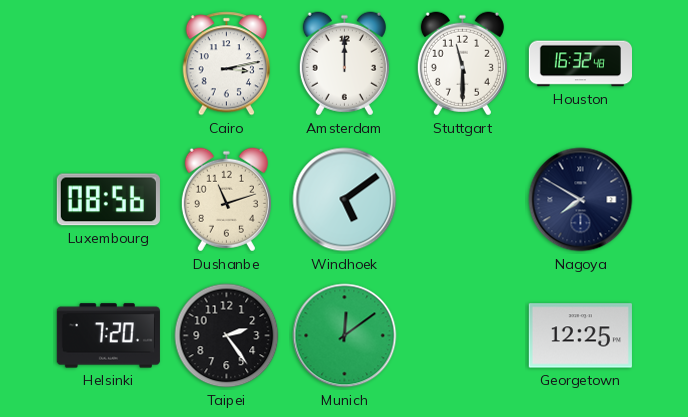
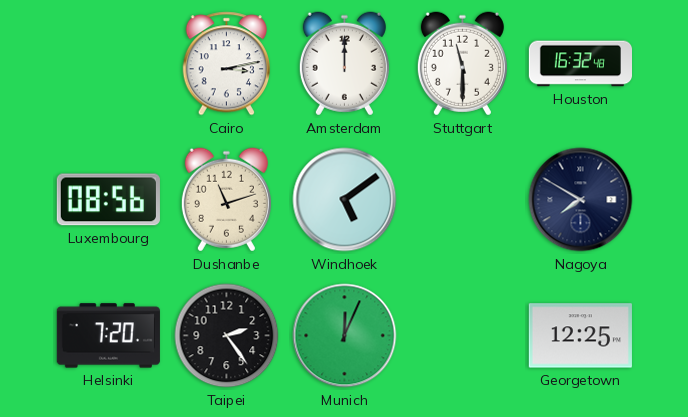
Munich: 12:09 -> 12:04 (345, 336)
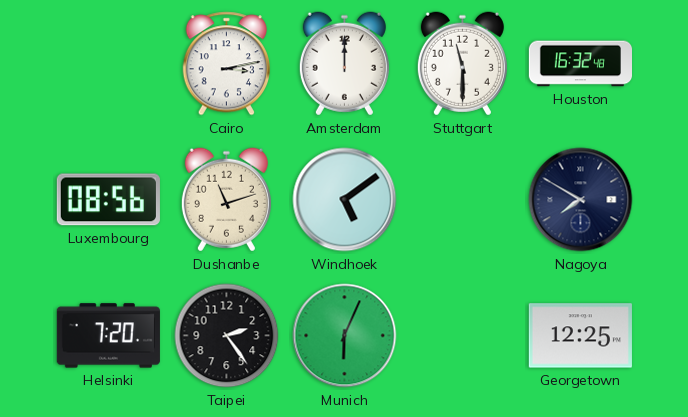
Munich: 12:04 -> 6:04 (345, 336)
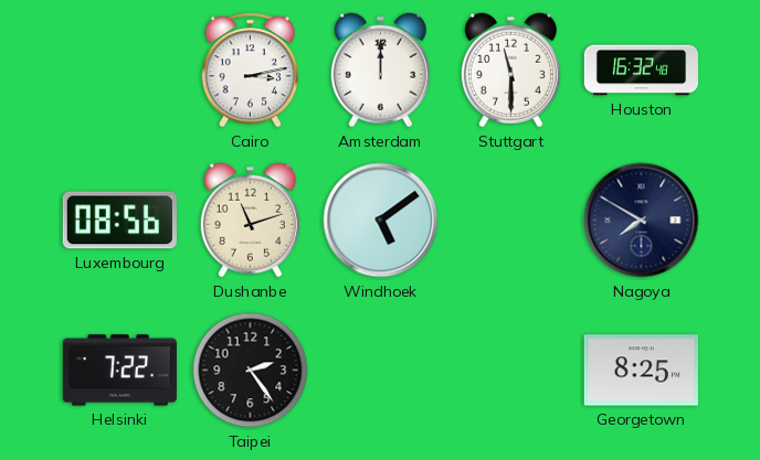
Helsinki: 7:20 -> 7:22 (119, 371)
Munich: 6:04 -> none (345, 336)
Georgetown: 12:25 -> 8:25 (641, 371)
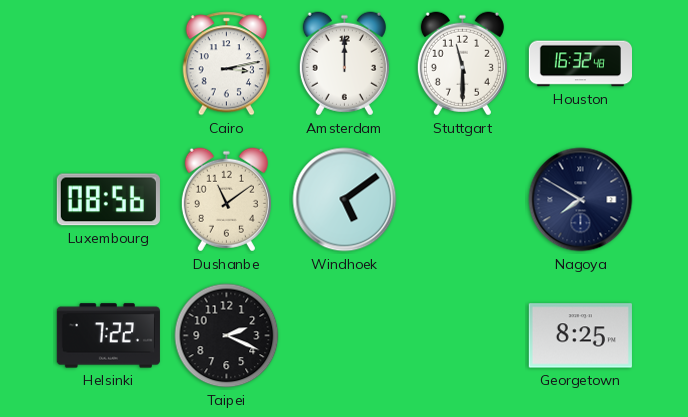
Dushanbe: 11:12 -> 11:09 (226, 200)
Taipei: 2:24 -> 2:19 (227, 336)
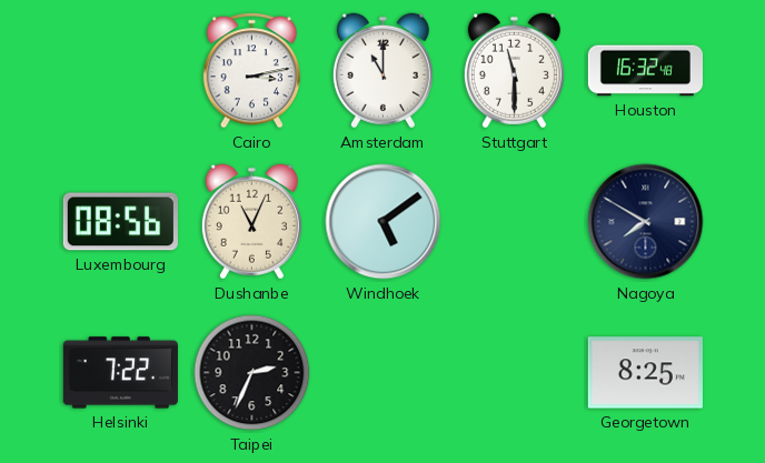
Amsterdam: 12:00 -> 11:00 (383, 71)
Dushanbe: 11:09 -> 11:04 (251, 222)
Taipei: 2:19 -> 2:34 (252, 373)
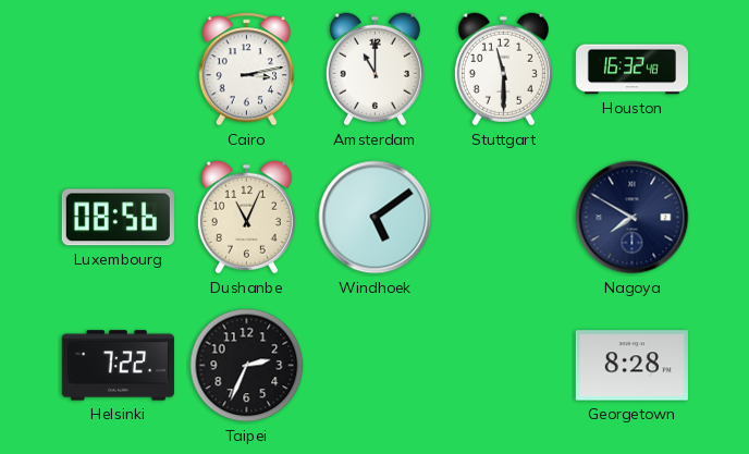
Georgetown: 8:25 -> 8:28 (631, 366)
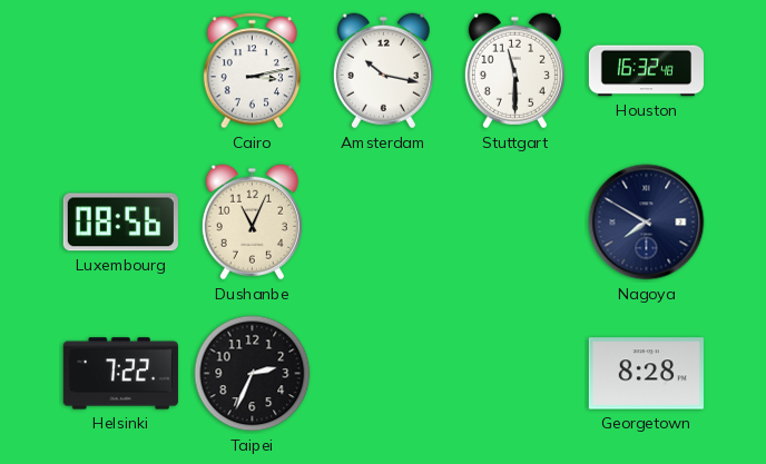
Amsterdam: 11:00 -> 10:17 (383, 71)
Windhoek: 5:09 -> none (376, 218)
